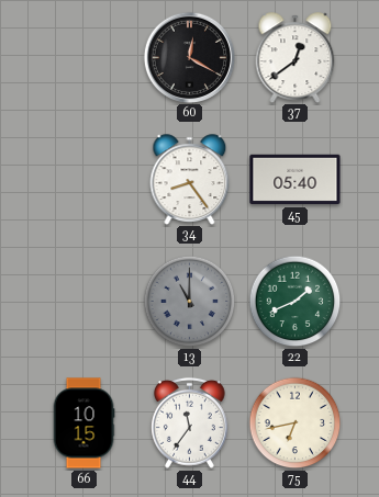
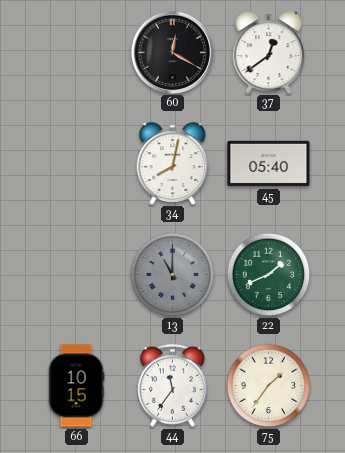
34: 8:24 -> 8:02 (173, 163)
75: 6:43 -> 1:36 (269, 386)
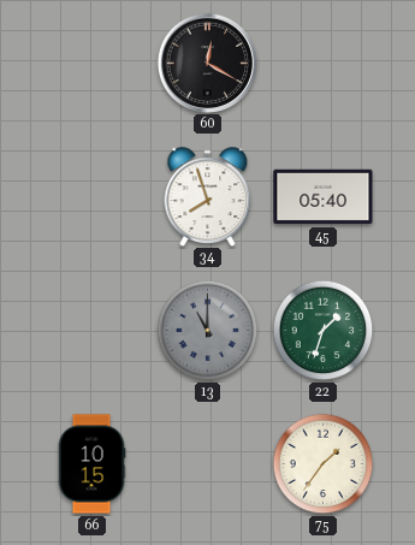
37: 12:39 -> none (269, 52)
34: 8:02 -> 7:57 (208, 196)
22: 1:41 -> 1:33 (324, 331)
44: 11:36 -> none (173, 385)
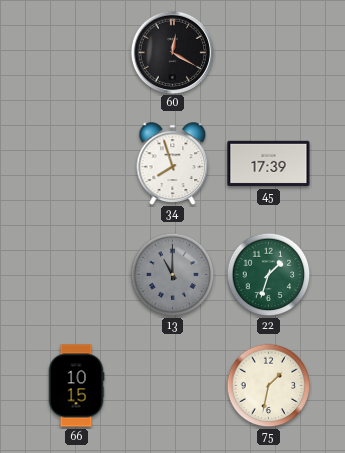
45: 05:40 -> 17:39 (269, 164)
75: 1:36 -> 1:32 (269, 386)
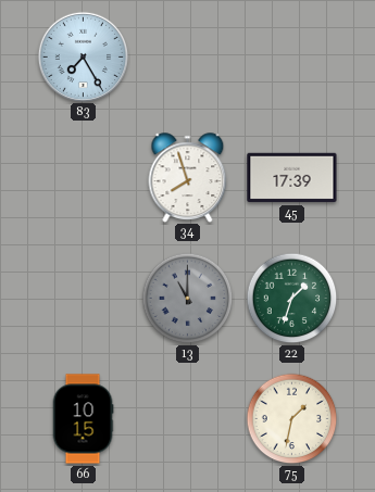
83: none -> 7:25 (83, 56)
60: 12:20 -> none (172, 52)
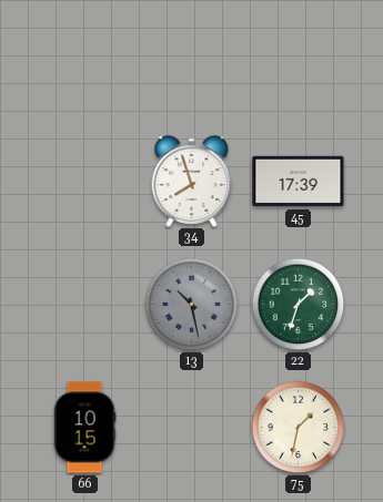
83: 7:25 -> none (83, 56)
13: 11:00 -> 10:28 (192, 305)
